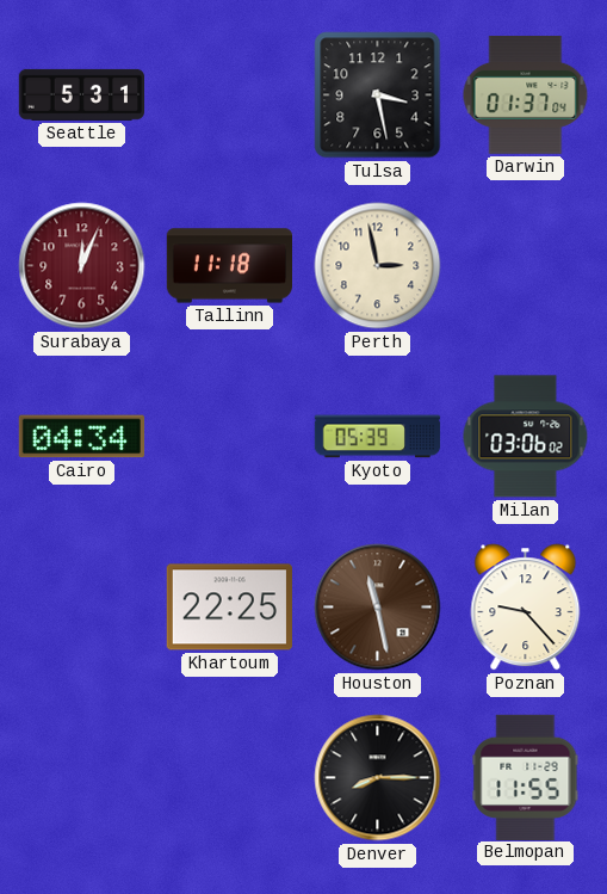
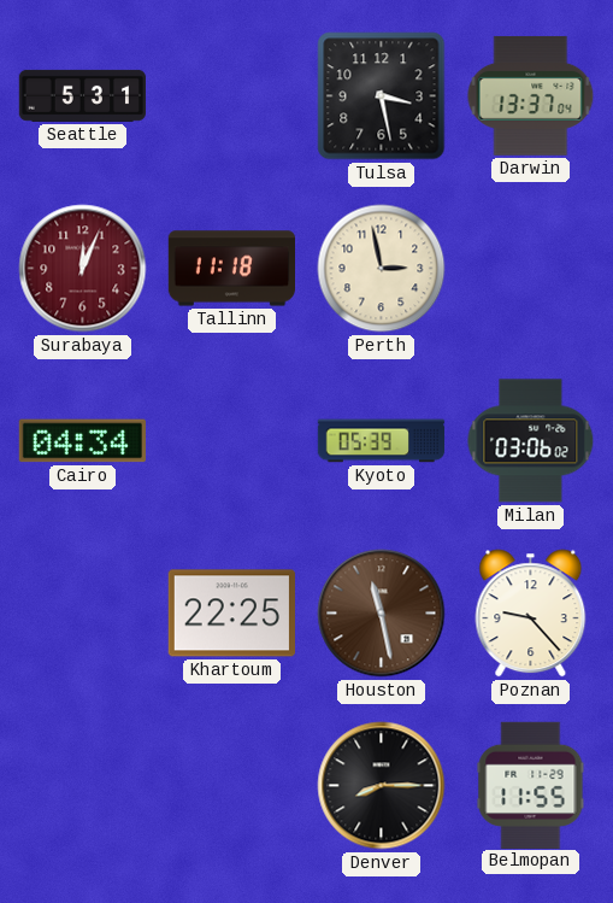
Darwin: 01:37 -> 13:37 (531, 95)
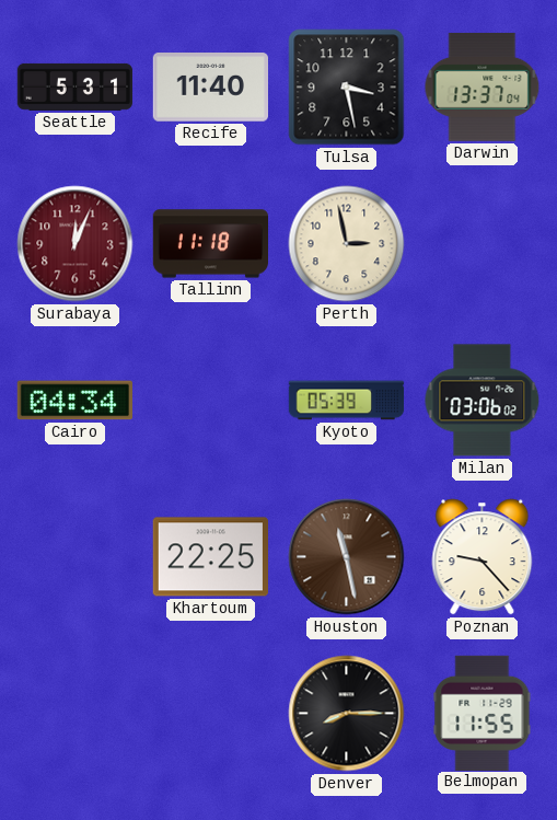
Recife: none -> 11:40 (210, 88)
